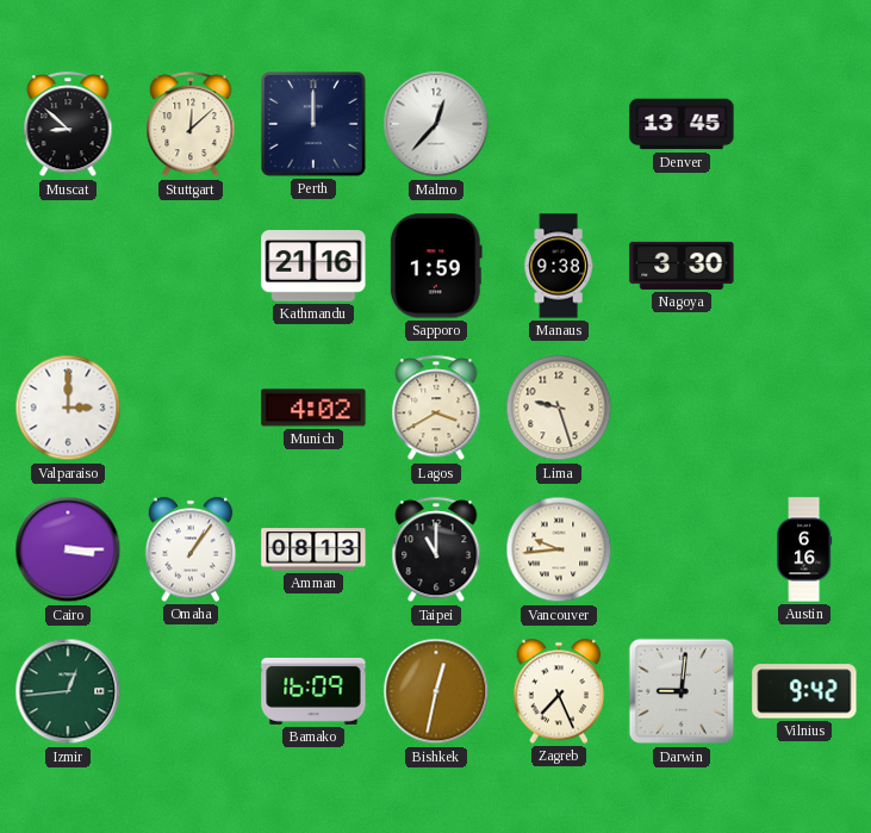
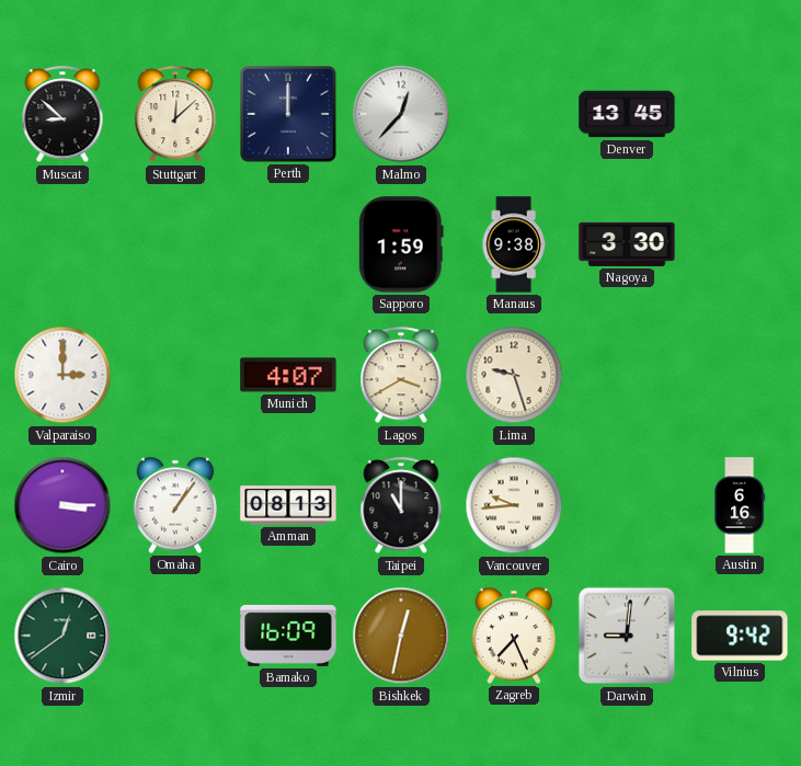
Kathmandu: 21:16 -> none (313, 267)
Munich: 4:02 -> 4:07 (288, 375)
Izmir: 12:44 -> 12:39 (62, 636)
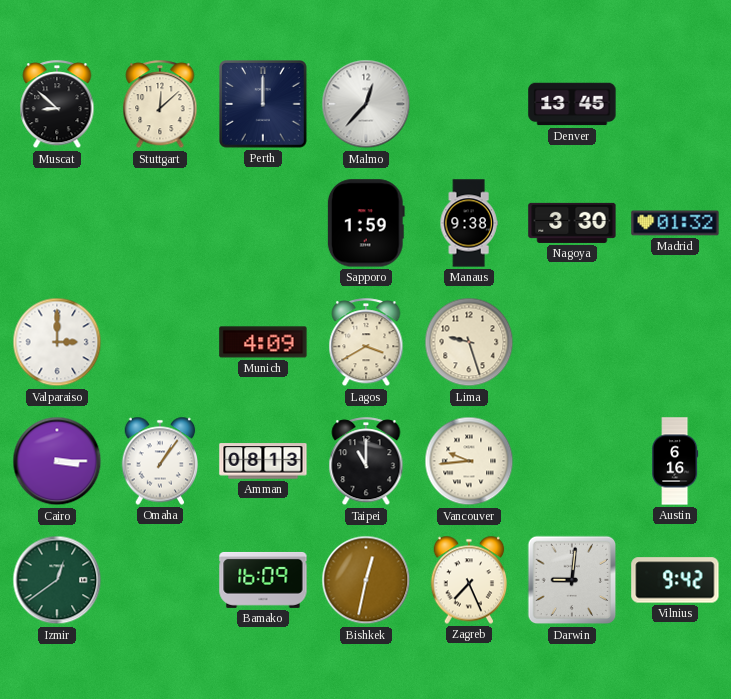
Madrid: none -> 01:32 (675, 223)
Munich: 4:07 -> 4:09 (263, 342)
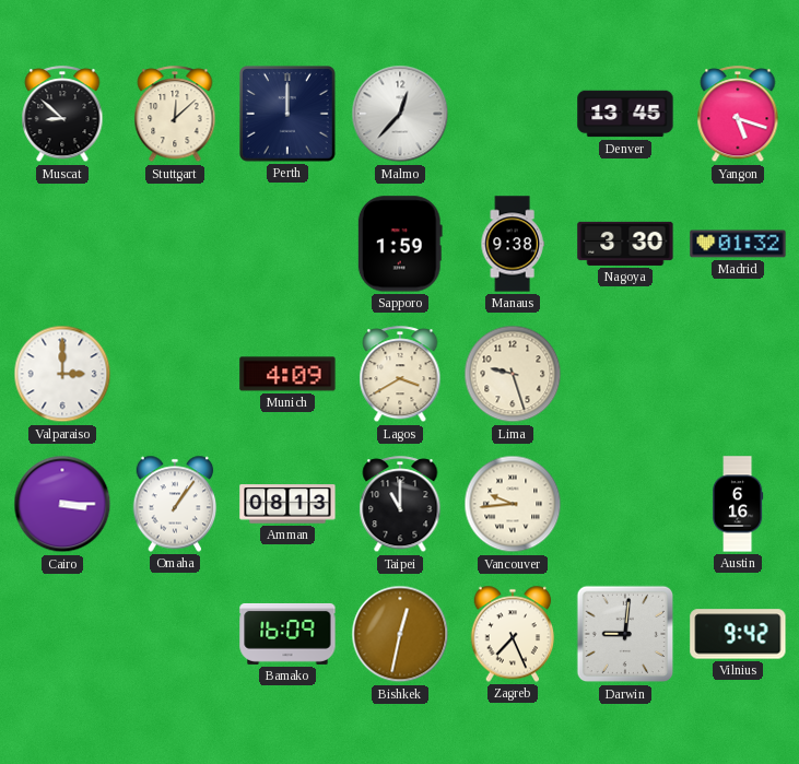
Yangon: none -> 5:18 (738, 115)
Izmir: 12:39 -> none (57, 580)
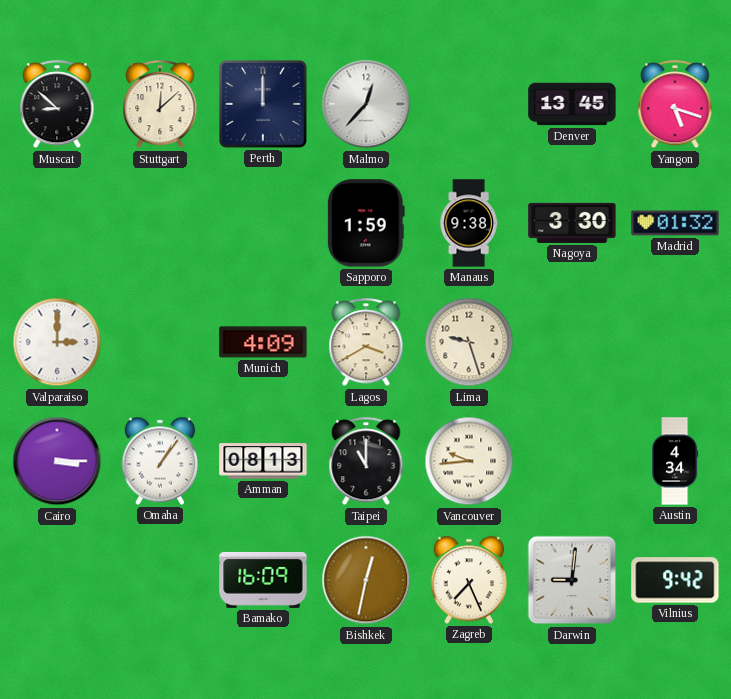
Austin: 6:16 -> 4:34 (676, 461)
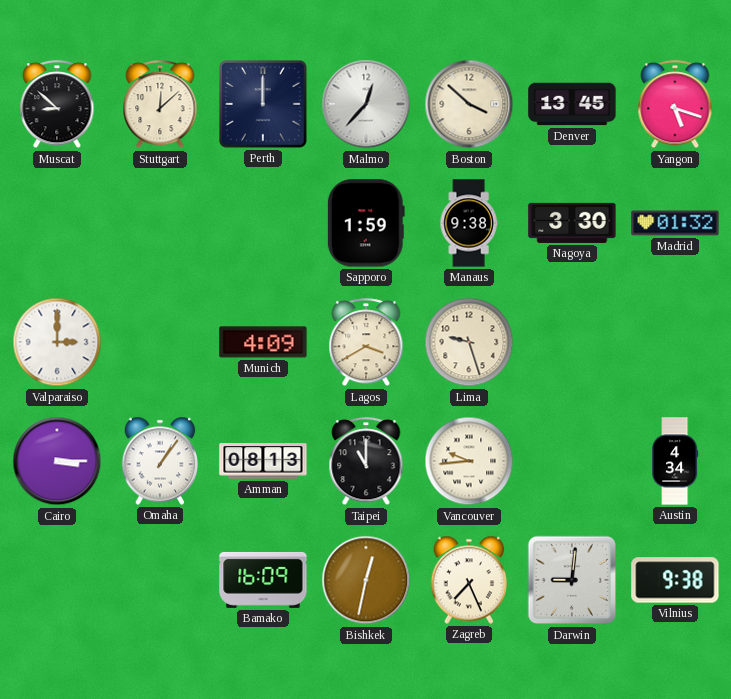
Boston: none -> 3:52 (469, 104)
Vilnius: 9:42 -> 9:38 (675, 580)
